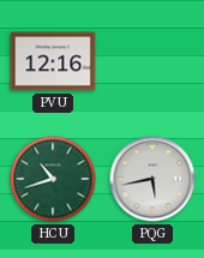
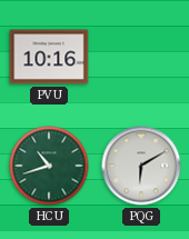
PVU: 12:16 -> 10:16 (49, 57)
PQG: 5:43 -> 6:10 (141, 166)
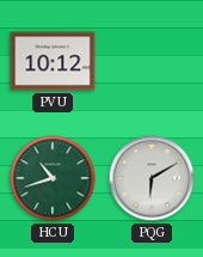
PVU: 10:16 -> 10:12 (53, 61)
